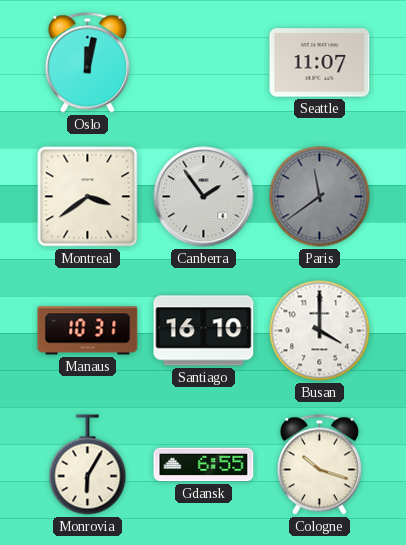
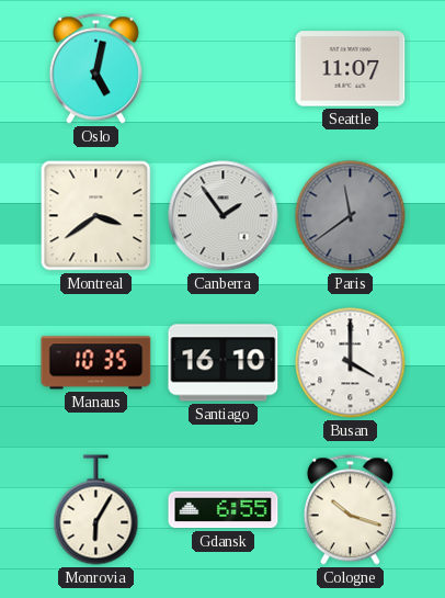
Oslo: 12:02 -> 5:02 (95, 69)
Manaus: 10:31 -> 10:35 (96, 363)
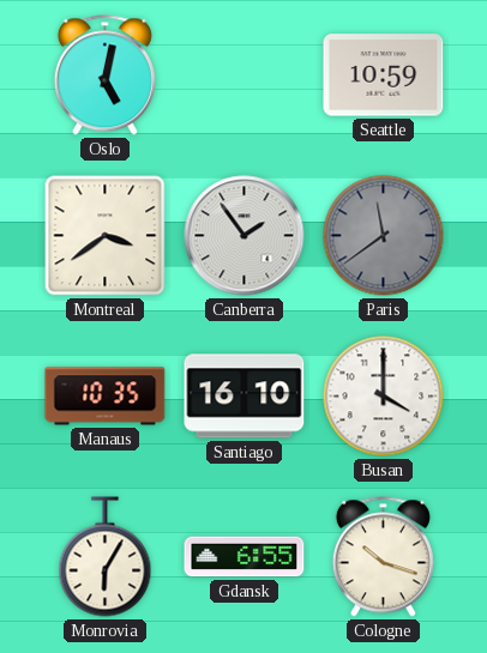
Seattle: 11:07 -> 10:59 (384, 75)
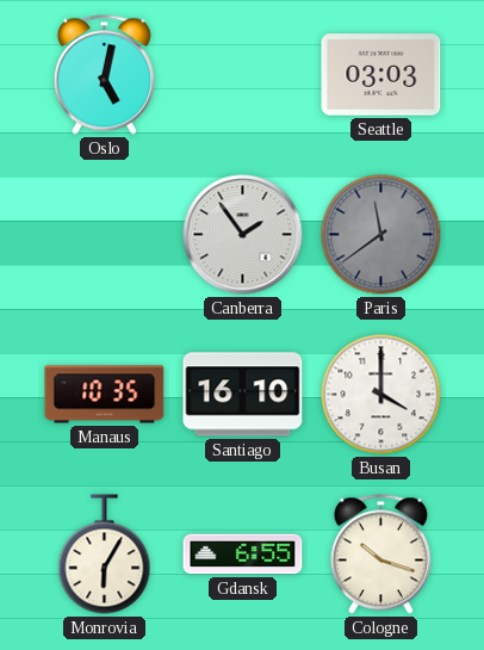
Seattle: 10:59 -> 03:03 (381, 75)
Montreal: 3:39 -> none (106, 236)
